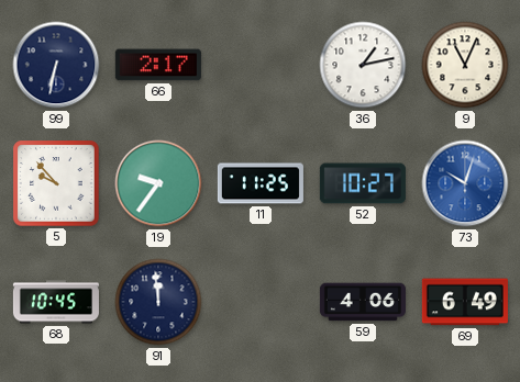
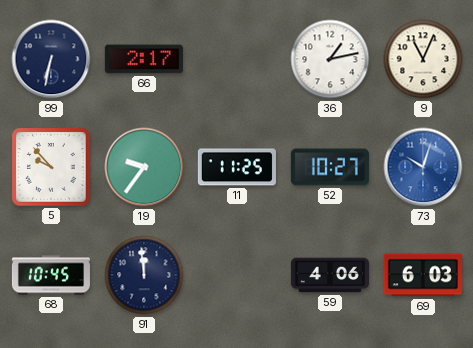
69: 6:49 -> 6:03 (423, 275)
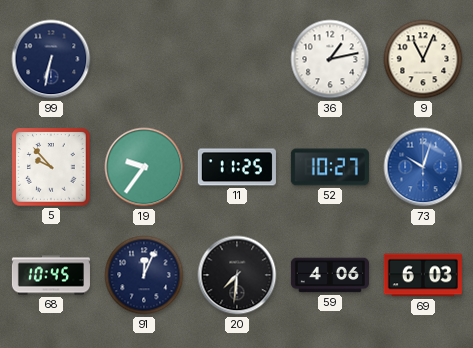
66: 2:17 -> none (144, 59)
91: 11:59 -> 12:04 (144, 275)
20: none -> 7:31 (237, 275)
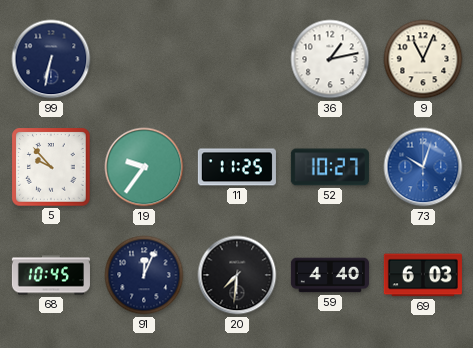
59: 4:06 -> 4:40 (330, 275)
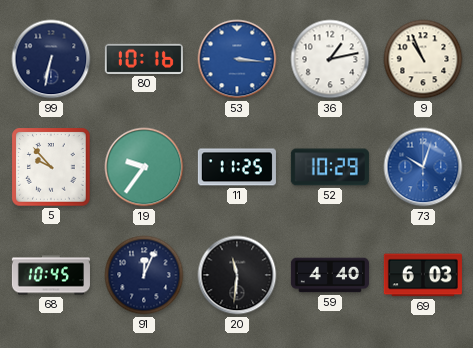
80: none -> 10:16 (144, 59)
53: none -> 3:16 (237, 59)
9: 11:04 -> 10:56 (423, 59)
52: 10:27 -> 10:29 (330, 167)
20: 7:31 -> 11:31 (237, 275)
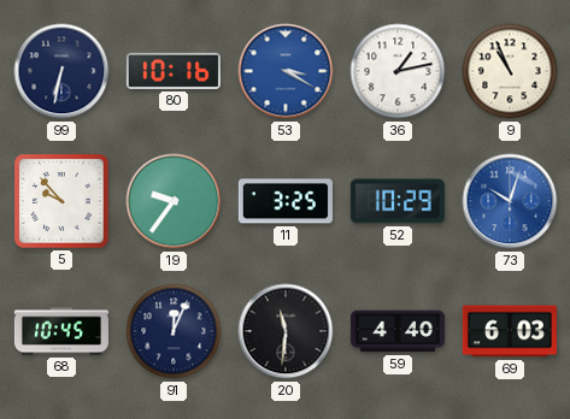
53: 3:16 -> 3:20 (286, 71)
11: 11:25 -> 3:25 (286, 201)
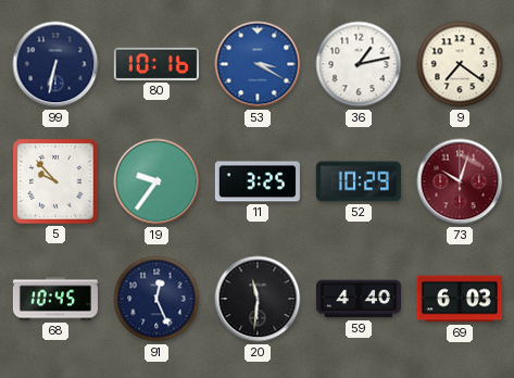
9: 10:56 -> 7:21 (460, 64)
73 dial: blue -> burgundy (460, 181)
91: 12:04 -> 12:26 (156, 299)
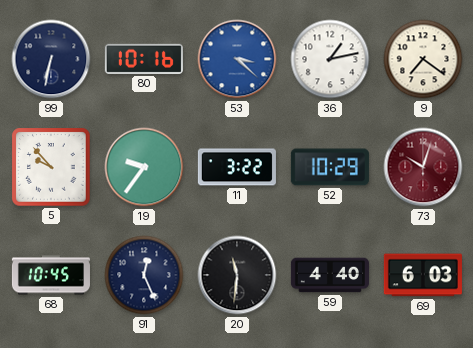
53: 3:20 -> 3:22 (237, 59)
11: 3:25 -> 3:22 (237, 167)
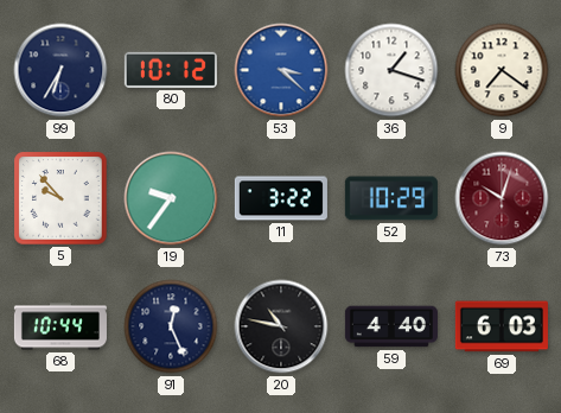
99: 6:32 -> 6:35 (60, 70)
80: 10:16 -> 10:12 (171, 70)
36: 1:13 -> 1:18 (391, 70)
68: 10:45 -> 10:44 (60, 326)
20: 11:31 -> 10:47 (281, 326)
